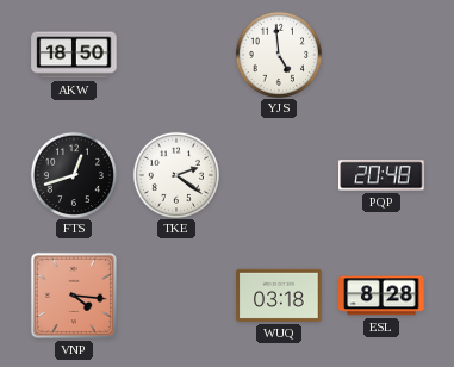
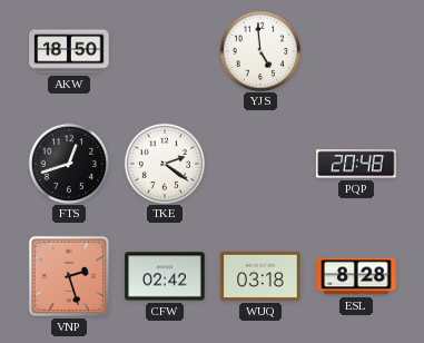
VNP: 4:16 -> 2:27 (69, 276)
CFW: none -> 02:42 (165, 276)
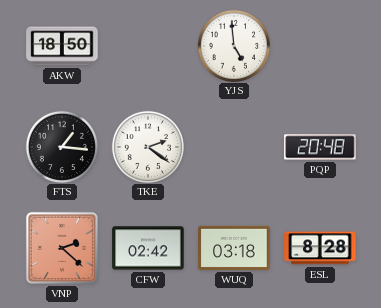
FTS: 12:42 -> 1:16 (61, 146)
VNP: 2:27 -> 2:22 (62, 248)
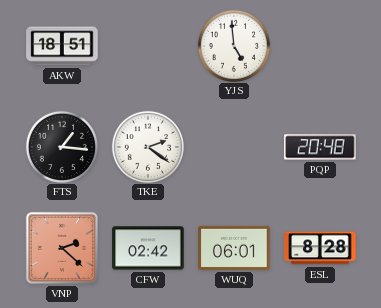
AKW: 18:50 -> 18:51 (62, 46)
WUQ: 03:18 -> 06:01 (234, 248)
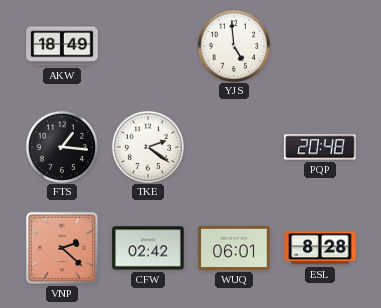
AKW: 18:51 -> 18:49 (62, 46)
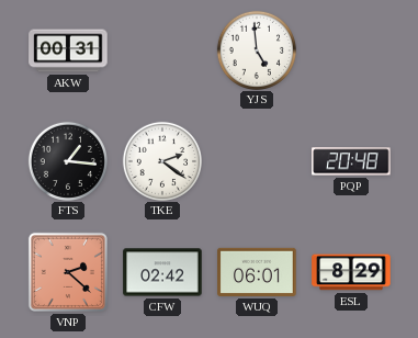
AKW: 18:49 -> 00:31 (68, 50)
ESL: 8:28 -> 8:29 (351, 272)
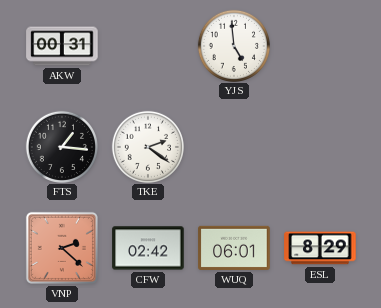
PQP: 20:48 -> none (351, 161)
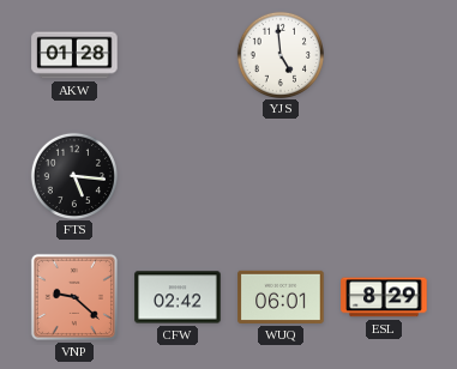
AKW: 00:31 -> 01:28 (74, 55)
FTS: 1:16 -> 5:16 (73, 175)
TKE: 2:21 -> none (147, 146)
VNP: 2:22 -> 9:22 (74, 297)
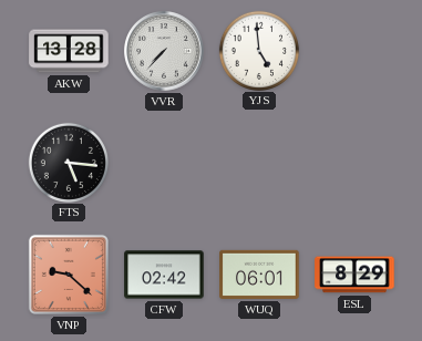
AKW: 01:28 -> 13:28 (69, 51)
VVR: none -> 7:37 (164, 51)
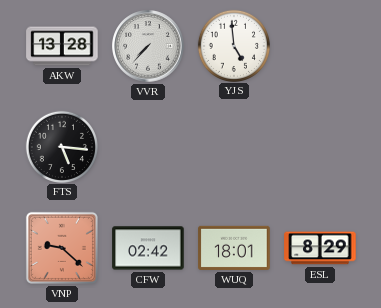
WUQ: 06:01 -> 18:01 (234, 248)
